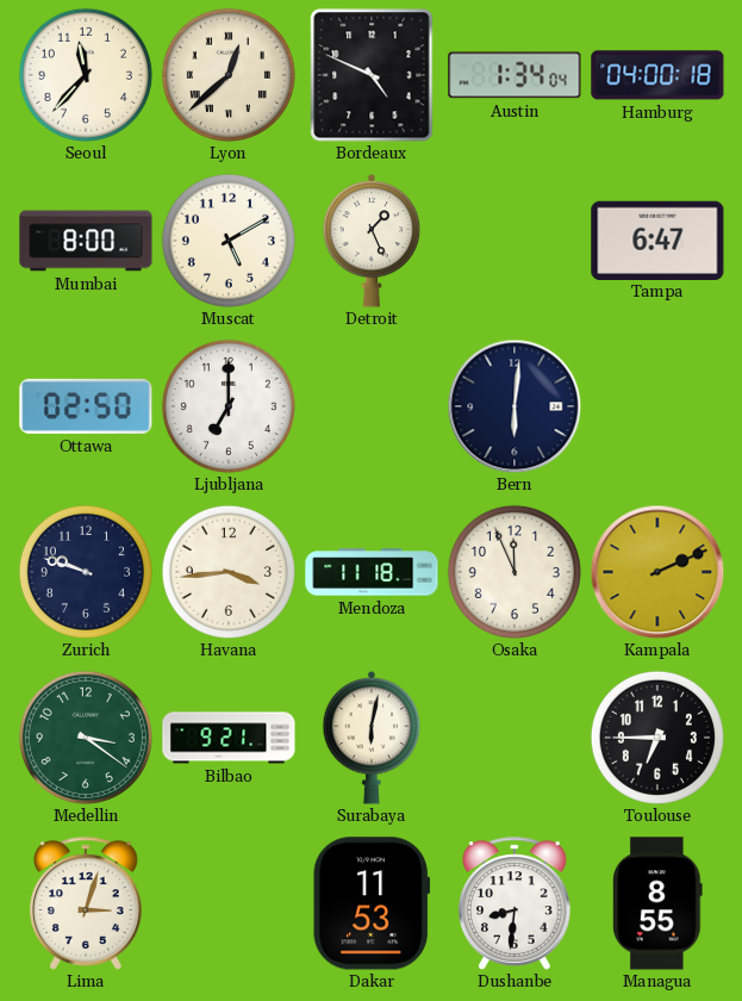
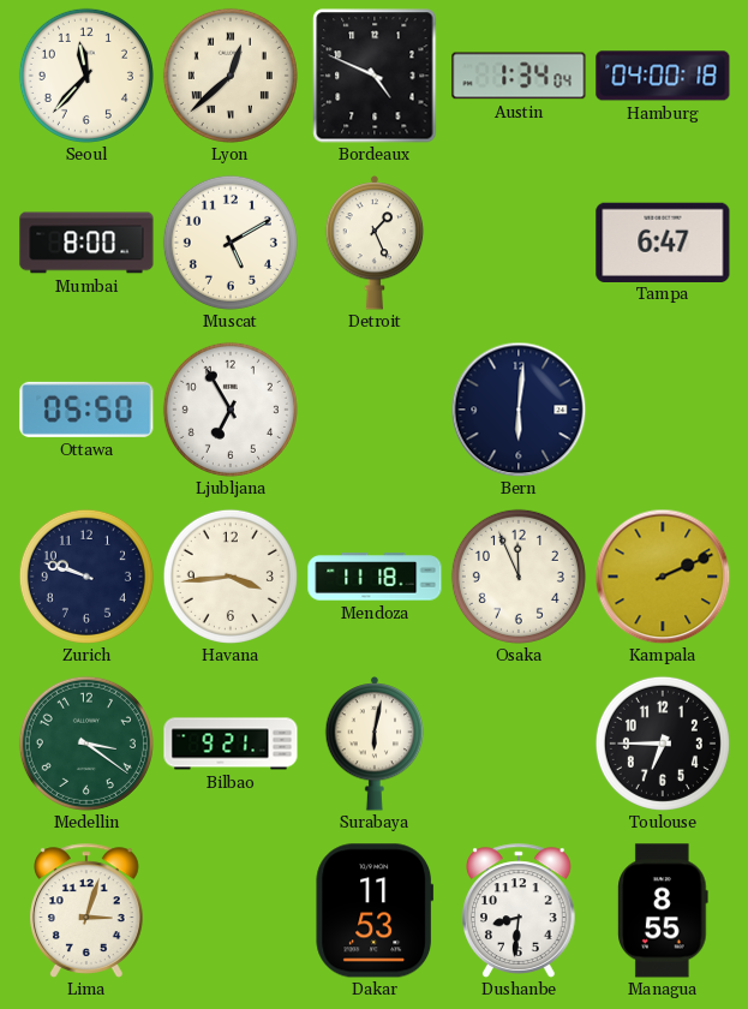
Ottawa: 02:50 -> 05:50 (86, 410)
Ljubljana: 7:00 -> 6:55 (231, 410)
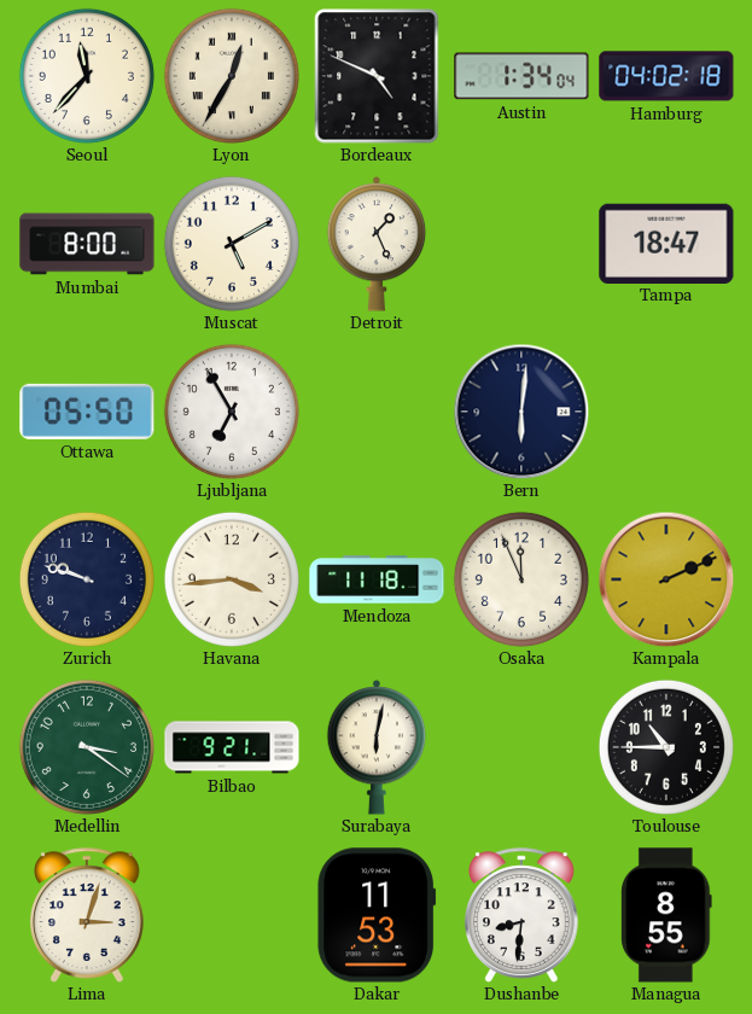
Lyon: 12:38 -> 12:35 (232, 76)
Hamburg: 04:00 -> 04:02 (666, 76)
Tampa: 6:47 -> 18:47 (666, 243)
Toulouse: 6:45 -> 10:45 (666, 747)
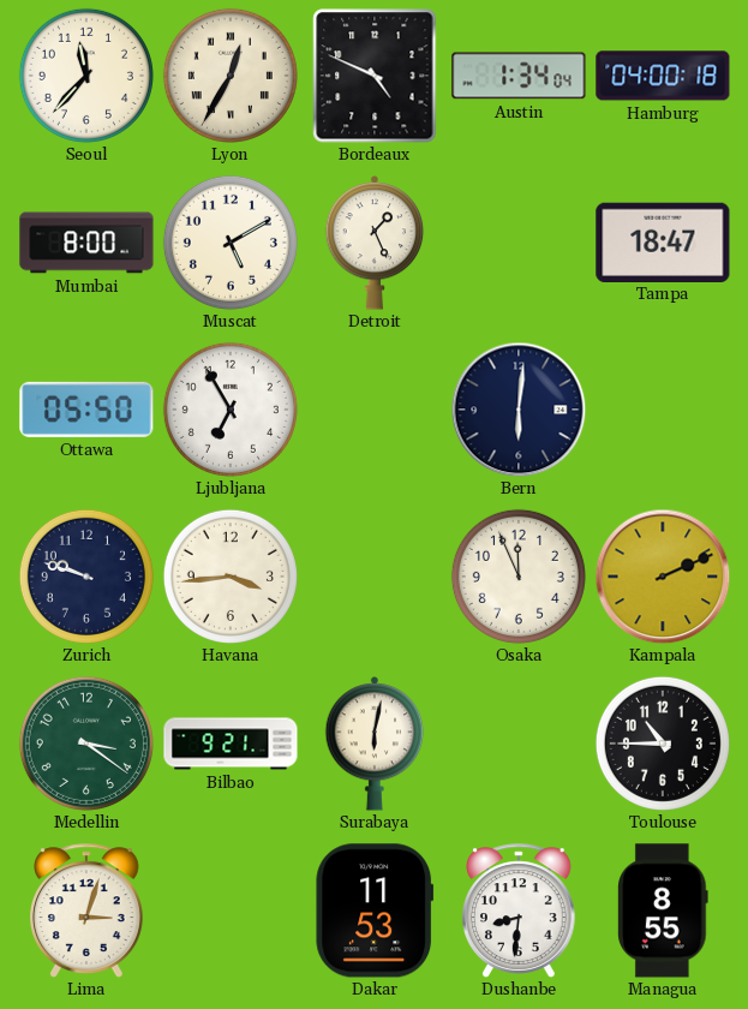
Hamburg: 04:02 -> 04:00 (663, 76)
Mendoza: 11:18 -> none (377, 579)
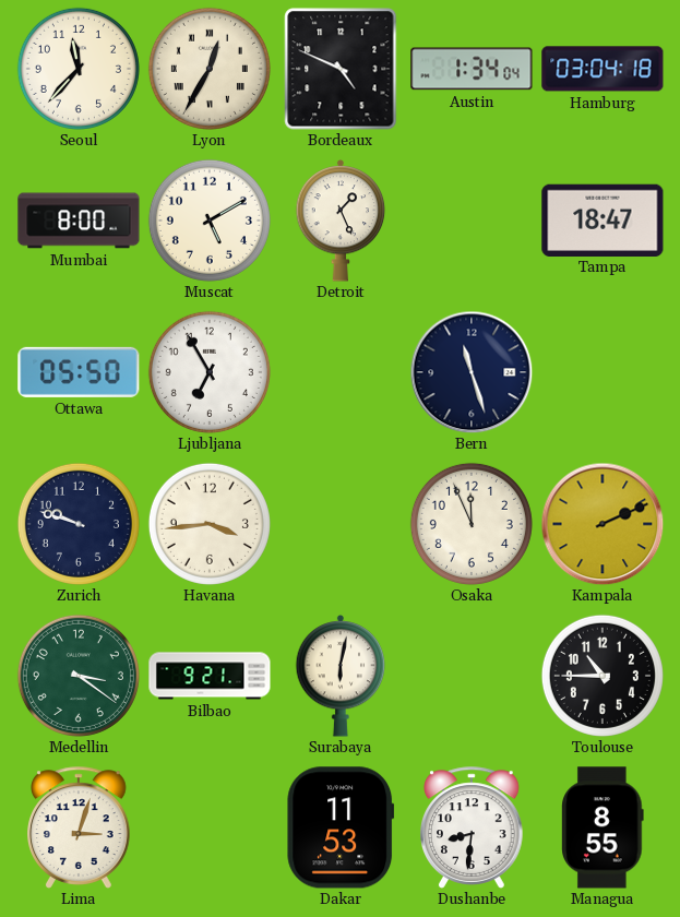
Hamburg: 04:00 -> 03:04 (603, 69)
Bern: 6:01 -> 11:27 (472, 372)
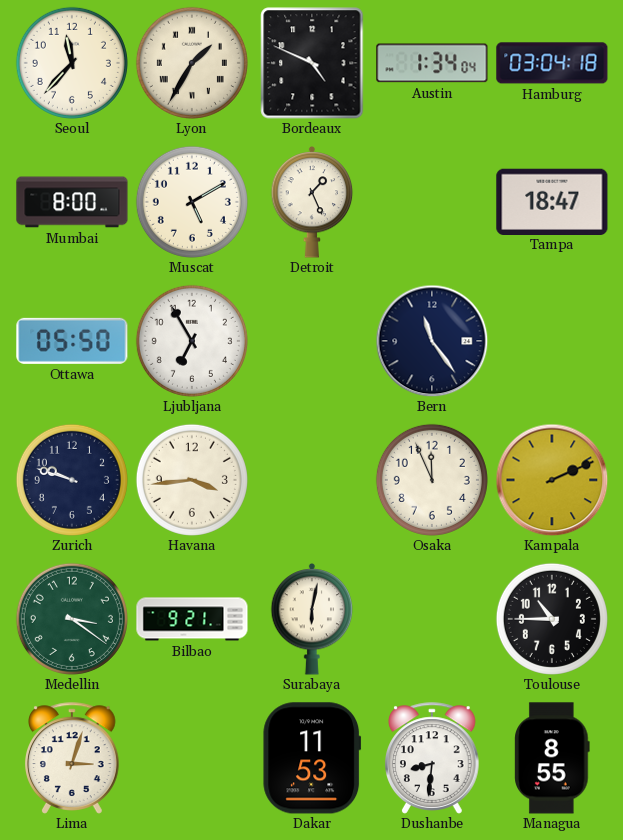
Lyon: 12:35 -> 1:35 (192, 63)
Bern: 11:27 -> 11:24 (432, 341)
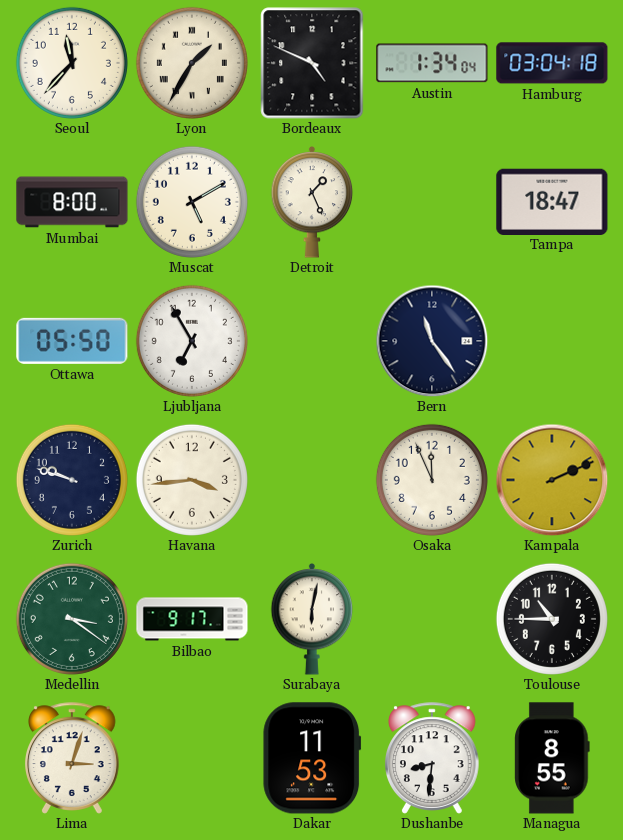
Bilbao: 9:21 -> 9:17 (192, 619)
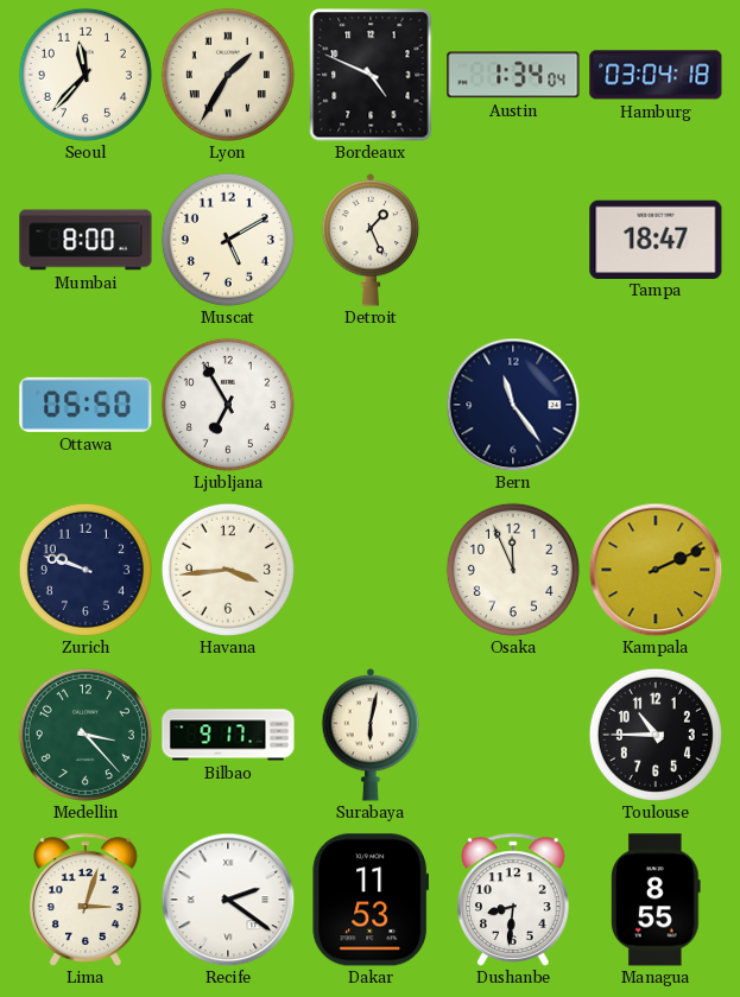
Medellin: 3:21 -> 3:23 (86, 735)
Recife: none -> 2:21 (228, 900)
